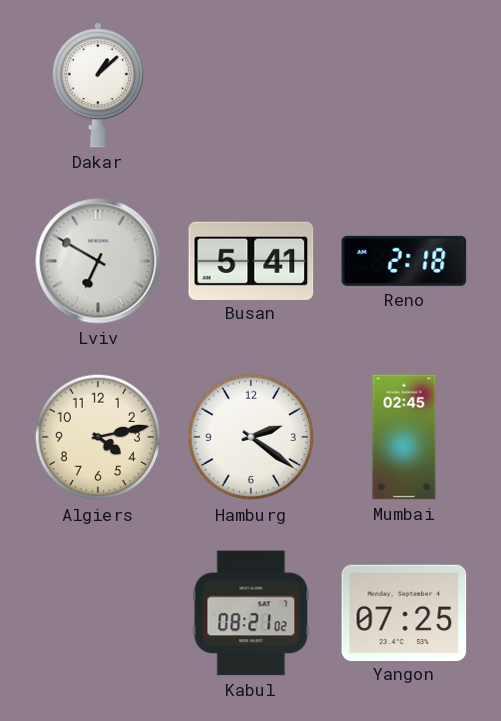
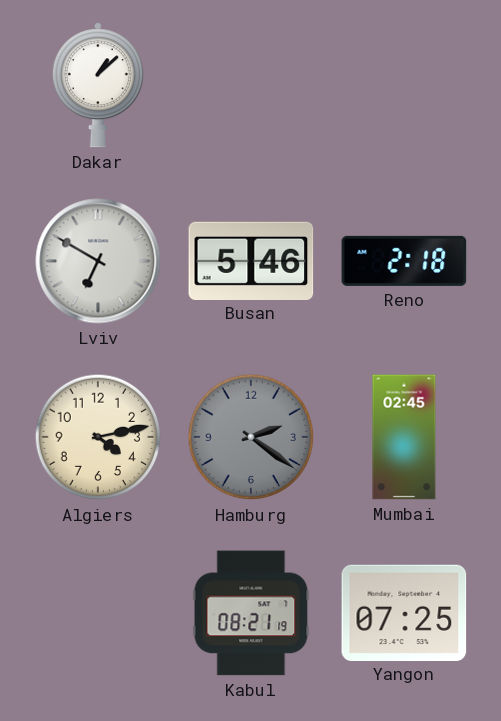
Busan: 5:41 -> 5:46 (251, 260)
Hamburg dial: white -> grey (251, 437)
Kabul: 08:21:02 -> 08:21:19 (251, 613)
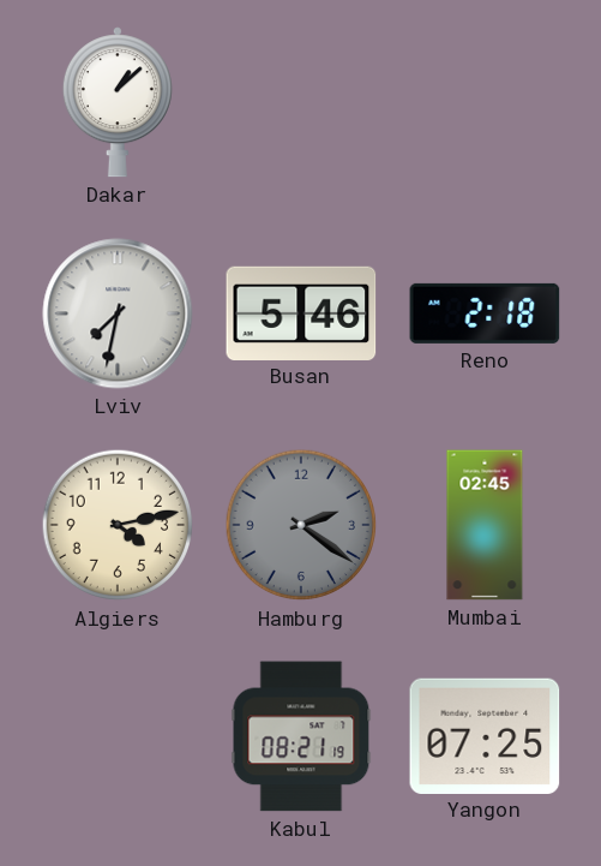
Lviv: 6:50 -> 7:32 (118, 313)
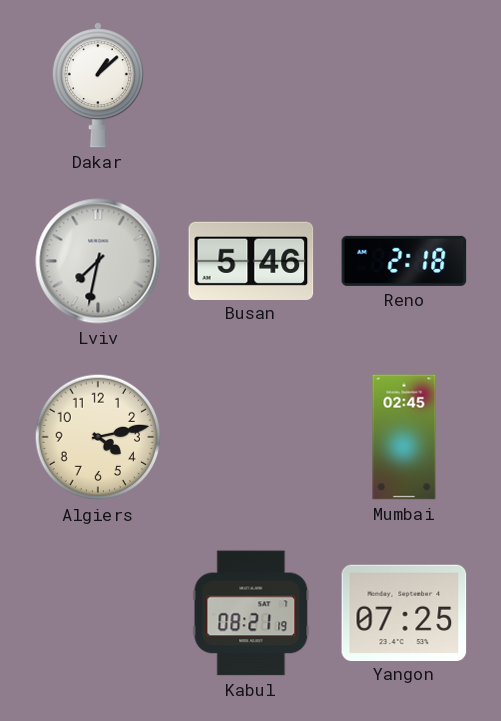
Hamburg: 2:21 -> none (301, 525)
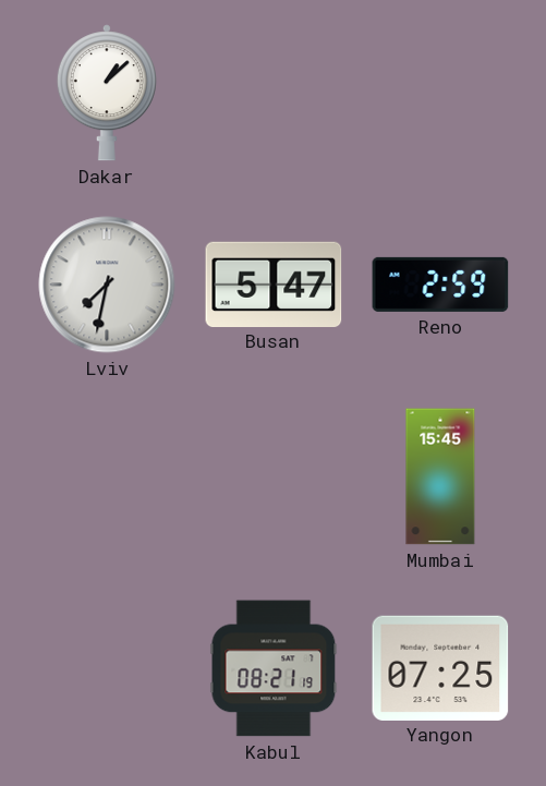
Busan: 5:46 -> 5:47 (274, 283)
Reno: 2:18 -> 2:59 (440, 285)
Algiers: 4:13 -> none (98, 437)
Mumbai: 02:45 -> 15:45 (440, 476)
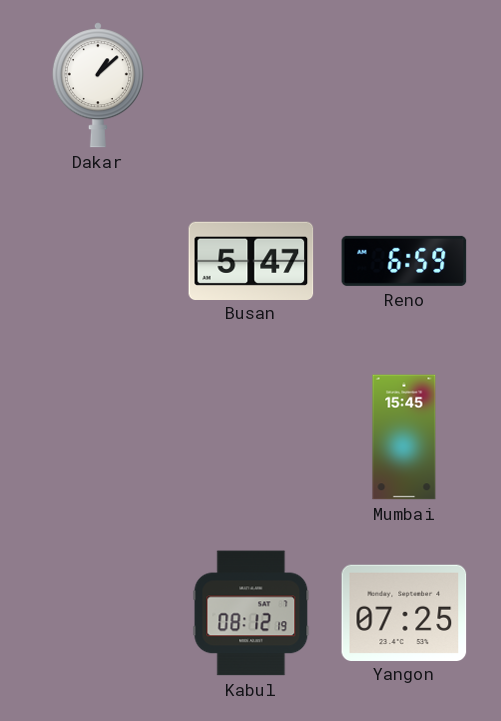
Lviv: 7:32 -> none (107, 285)
Reno: 2:59 -> 6:59 (404, 261)
Kabul: 08:21 -> 08:12 (251, 613)
